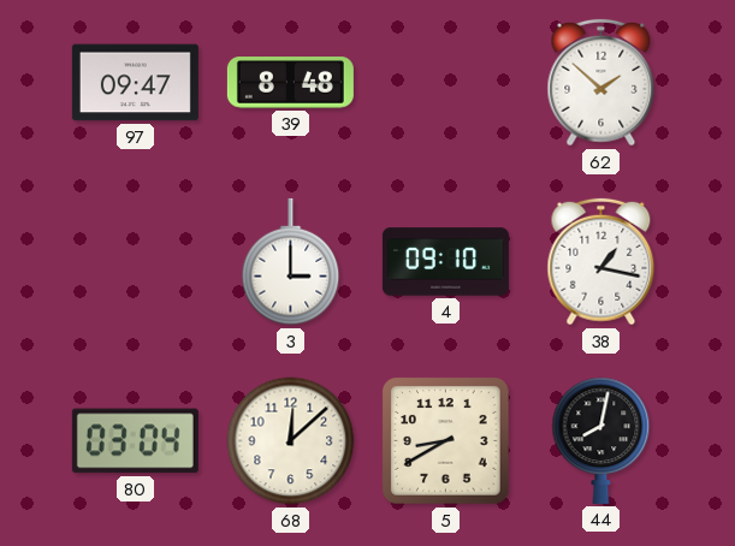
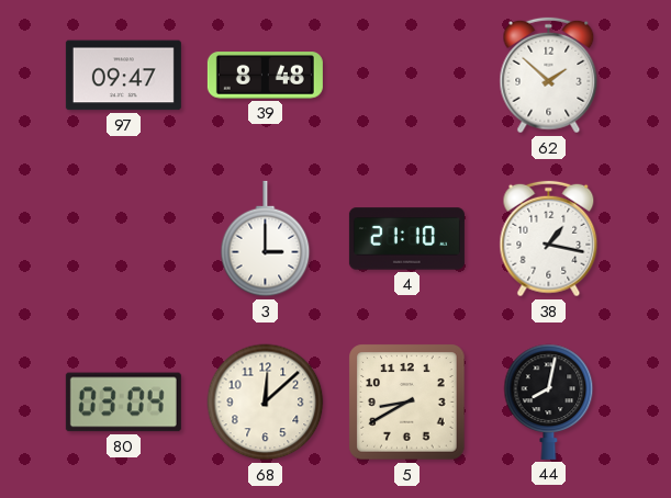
4: 09:10 -> 21:10 (406, 239)
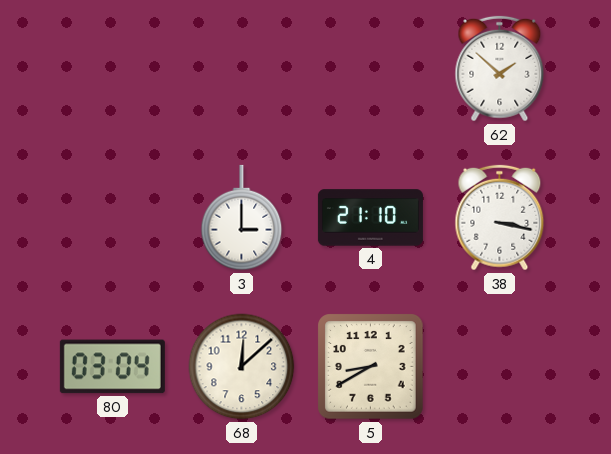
97: 09:47 -> none (123, 76)
39: 8:48 -> none (265, 76)
38: 1:17 -> 3:17 (500, 218)
44: 8:02 -> none (549, 401)
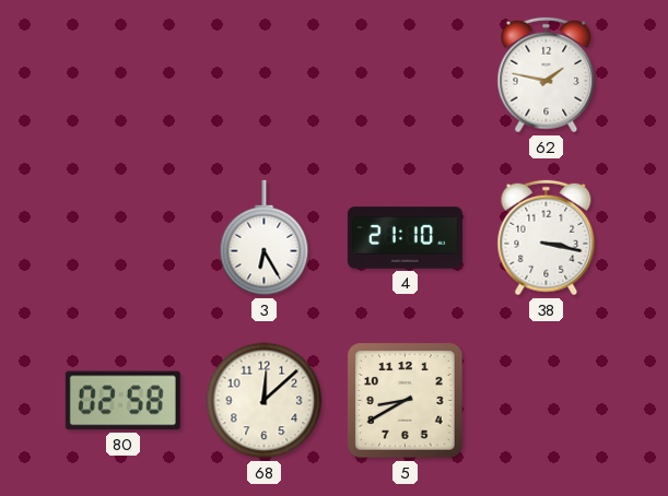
62: 1:52 -> 1:47 (547, 75)
3: 3:00 -> 6:25 (265, 238)
80: 03:04 -> 02:58 (122, 401)
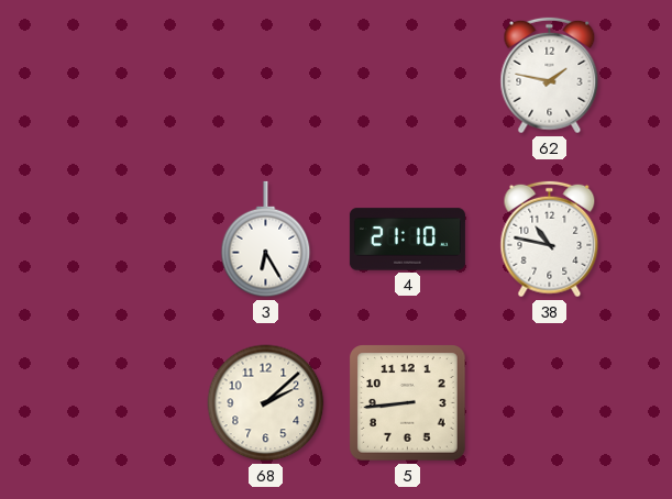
38: 3:17 -> 10:47 (550, 240)
80: 02:58 -> none (122, 401)
68: 12:08 -> 2:08 (266, 403)
5: 8:40 -> 8:44 (408, 403)
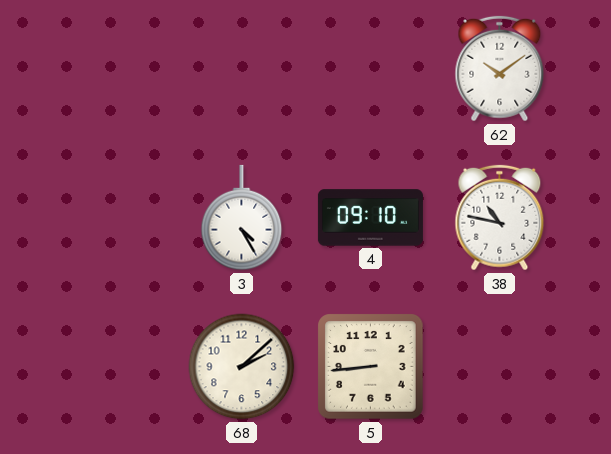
62: 1:47 -> 10:09 (500, 69)
3: 6:25 -> 4:25 (242, 218)
4: 21:10 -> 09:10 (370, 218)
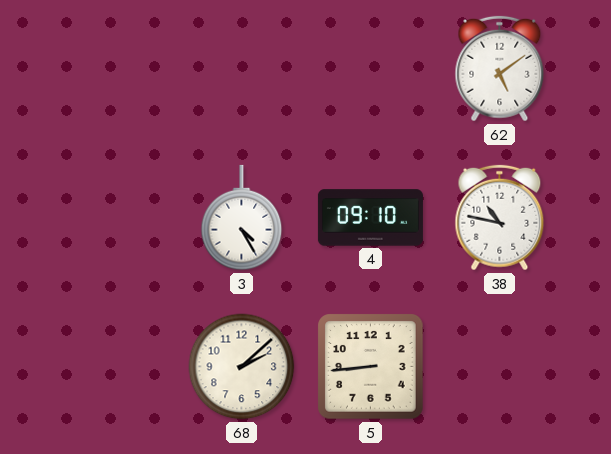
62: 10:09 -> 5:09 (500, 69)
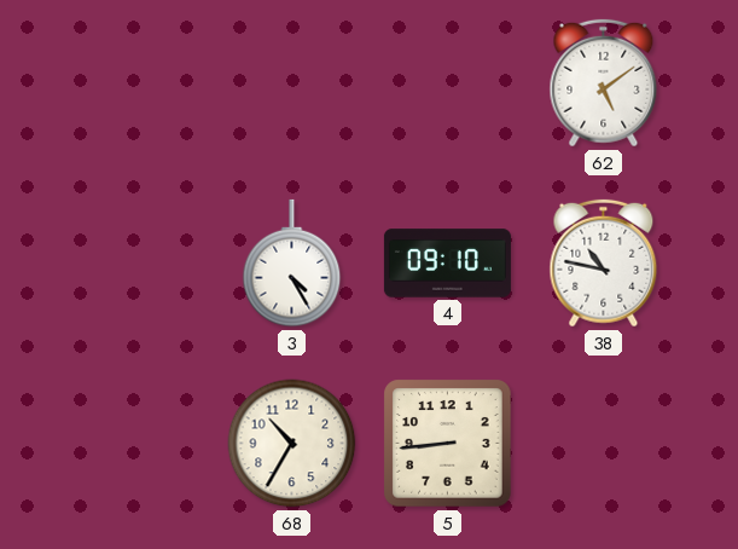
68: 2:08 -> 10:35 (292, 444)
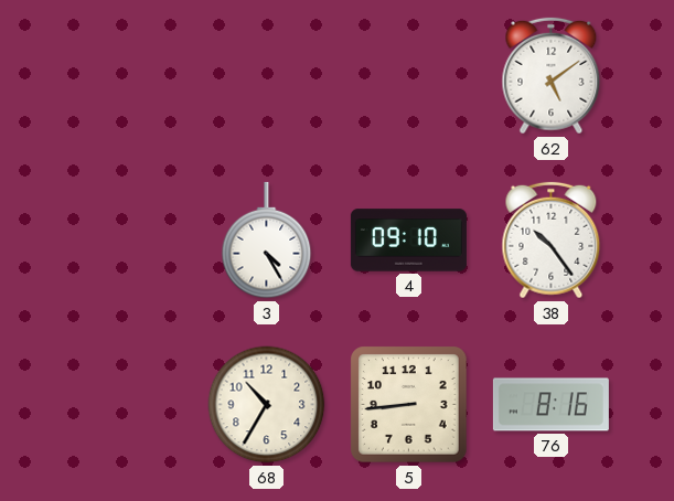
38: 10:47 -> 10:24 (552, 241)
76: none -> 8:16 (550, 405)
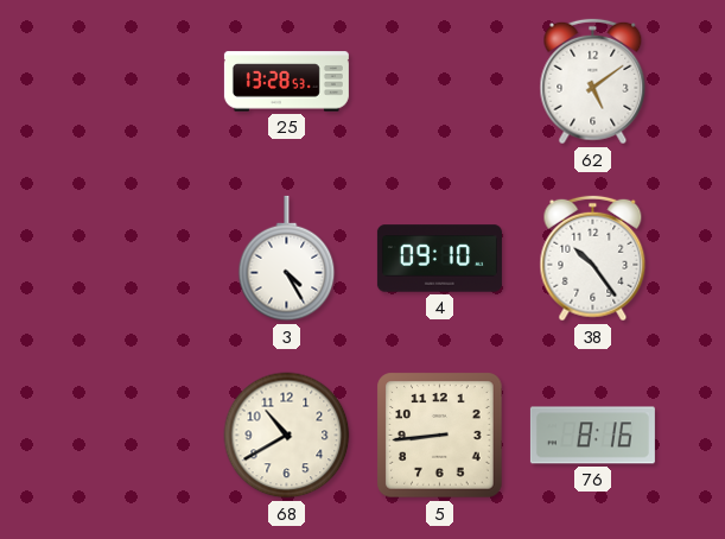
25: none -> 13:28 (286, 82)
68: 10:35 -> 10:40 (287, 436)
